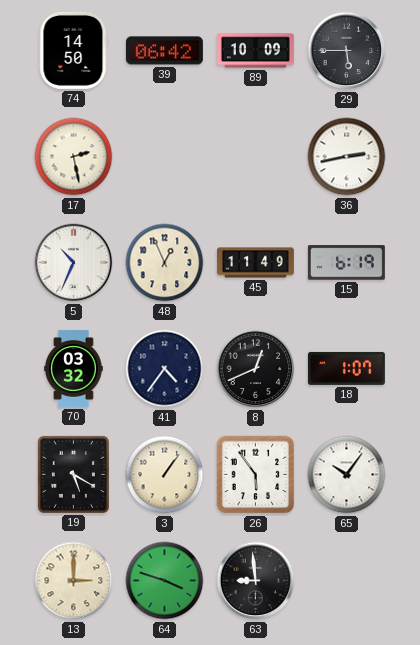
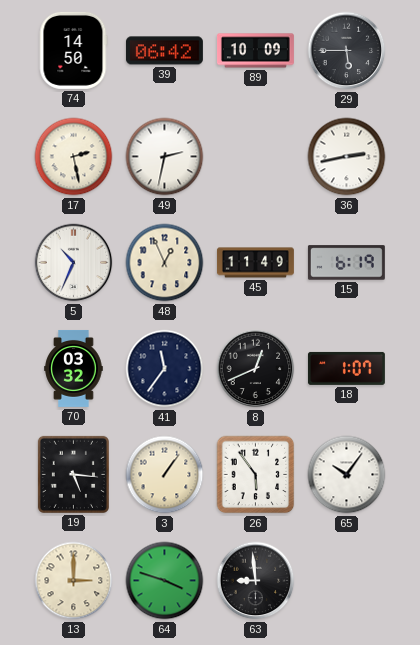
49: none -> 2:32 (165, 157)
41: 4:36 -> 11:36 (165, 369)
19: 5:20 -> 5:16 (73, 474)
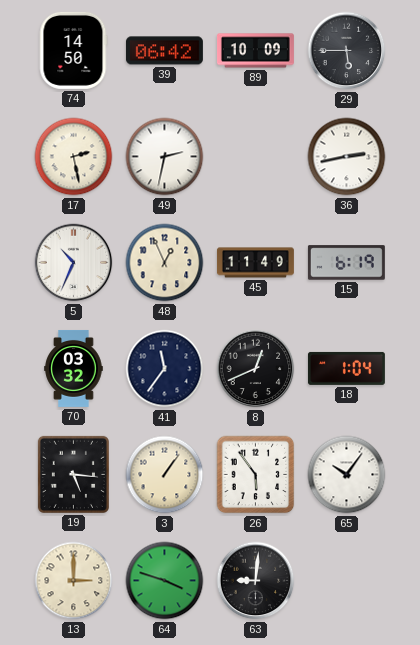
18: 1:07 -> 1:04 (346, 368)
63: 8:59 -> 9:01 (256, 581)
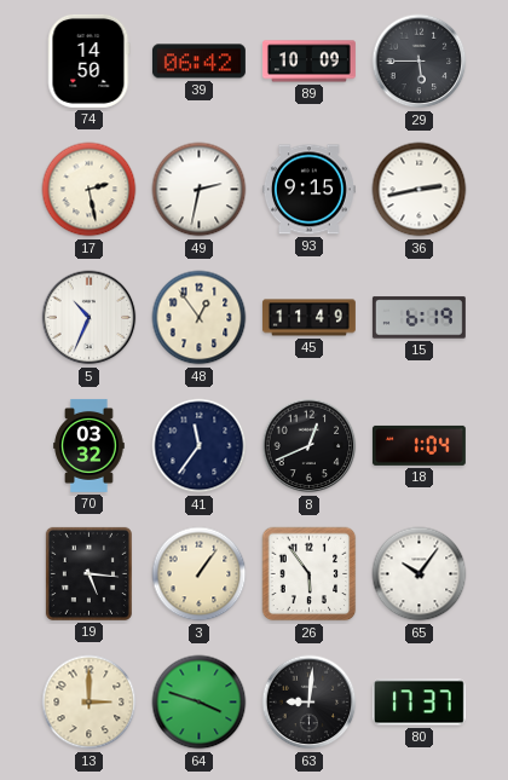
93: none -> 9:15 (308, 190)
48: 12:56 -> 12:54 (200, 318)
80: none -> 17:37 (418, 703)
